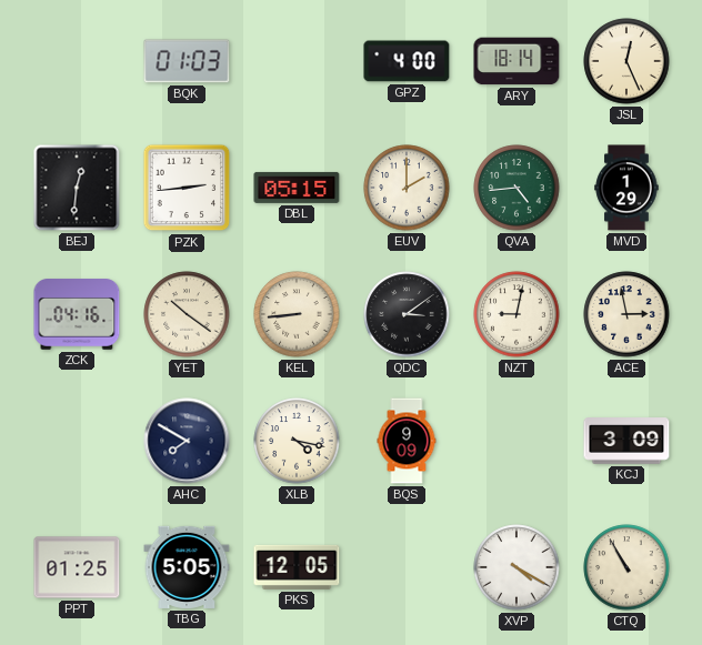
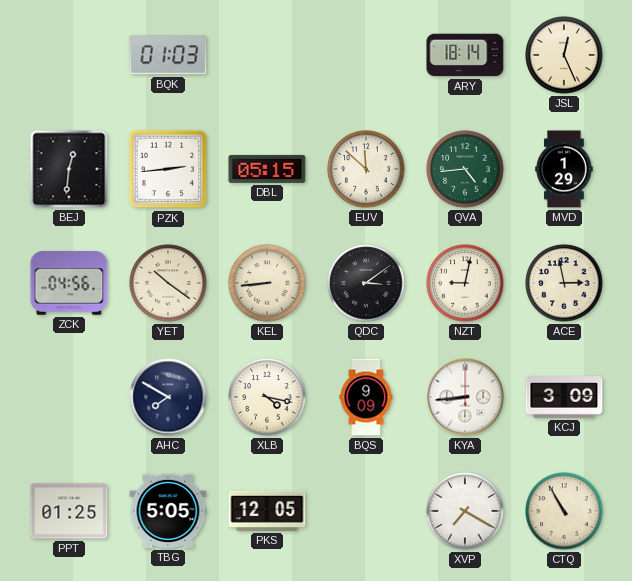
GPZ: 4:00 -> none (407, 61)
EUV: 2:00 -> 11:52 (366, 169)
ZCK: 04:16 -> 04:56 (69, 283)
KYA: none -> 8:44 (465, 397)
XVP: 4:20 -> 7:20 (465, 511)
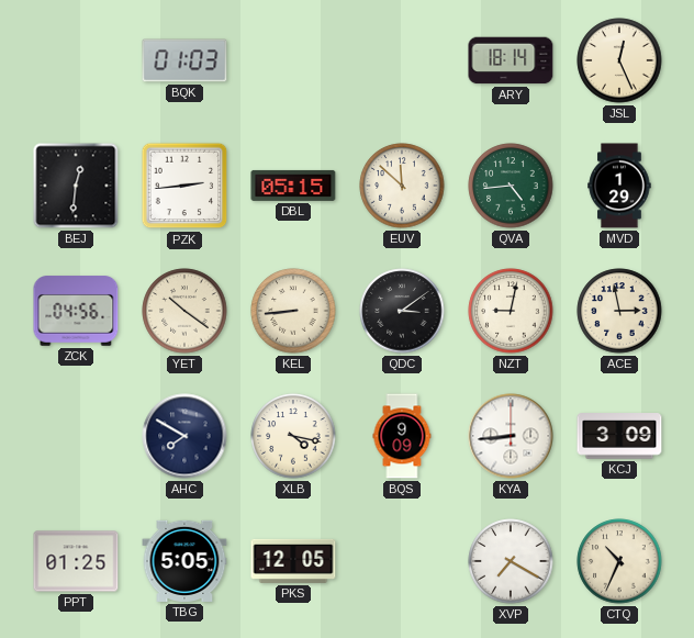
CTQ: 10:55 -> 10:34 (619, 561)
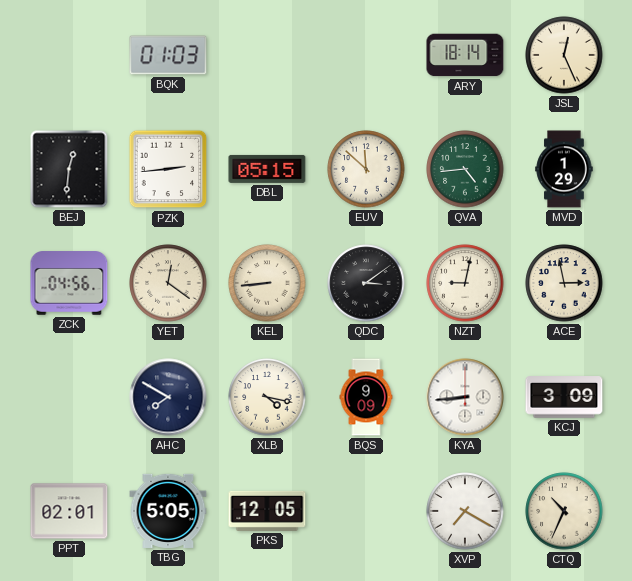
YET: 10:21 -> 12:21 (168, 283)
PPT: 01:25 -> 02:01 (69, 511)
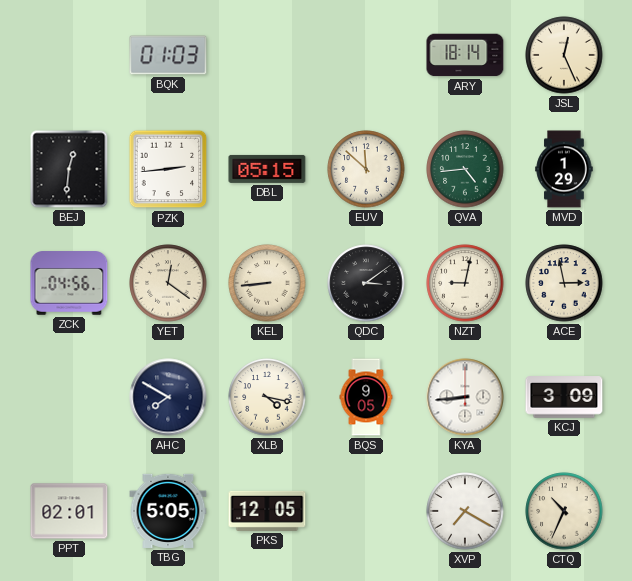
BQS: 9:09 -> 9:05 (366, 397)
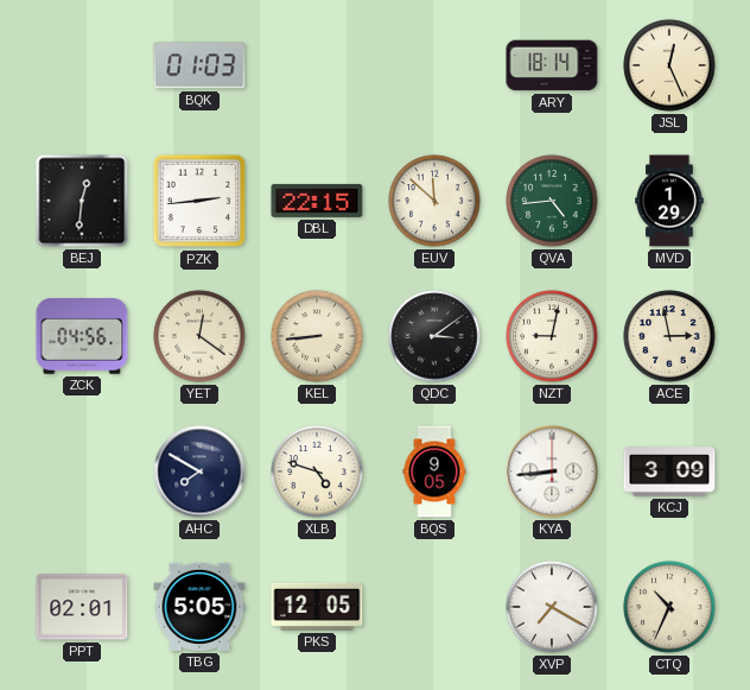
DBL: 05:15 -> 22:15 (317, 201)
XLB: 4:17 -> 4:48 (317, 471)
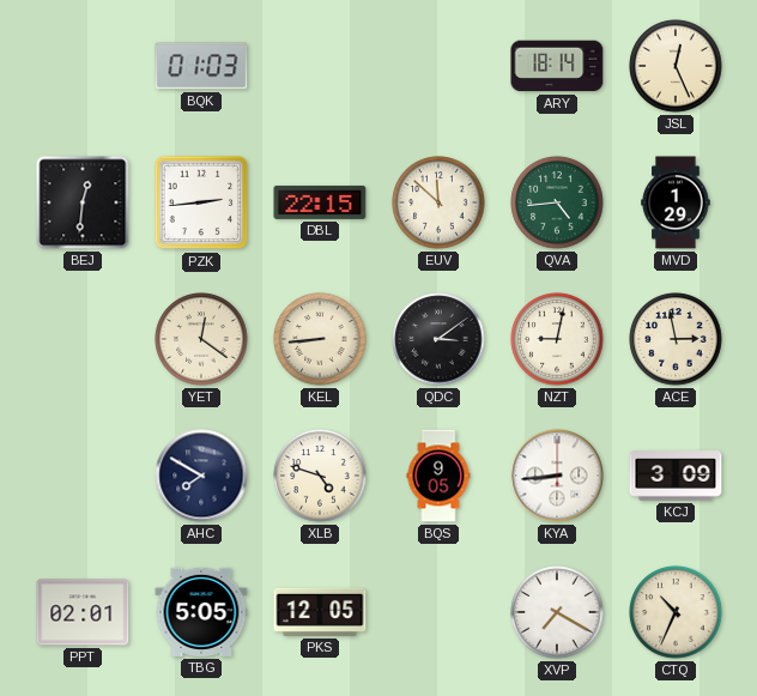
ZCK: 04:56 -> none (82, 336)
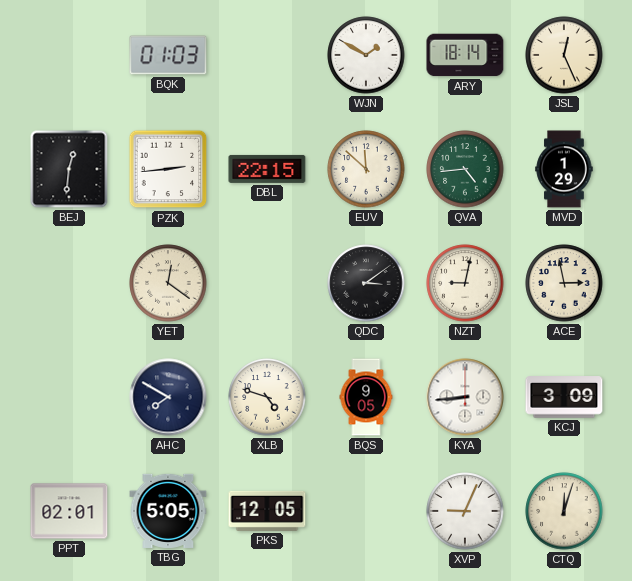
WJN: none -> 1:50 (366, 55)
KEL: 8:44 -> none (320, 339)
XVP: 7:20 -> 9:04 (465, 511)
CTQ: 10:34 -> 12:03 (564, 511)
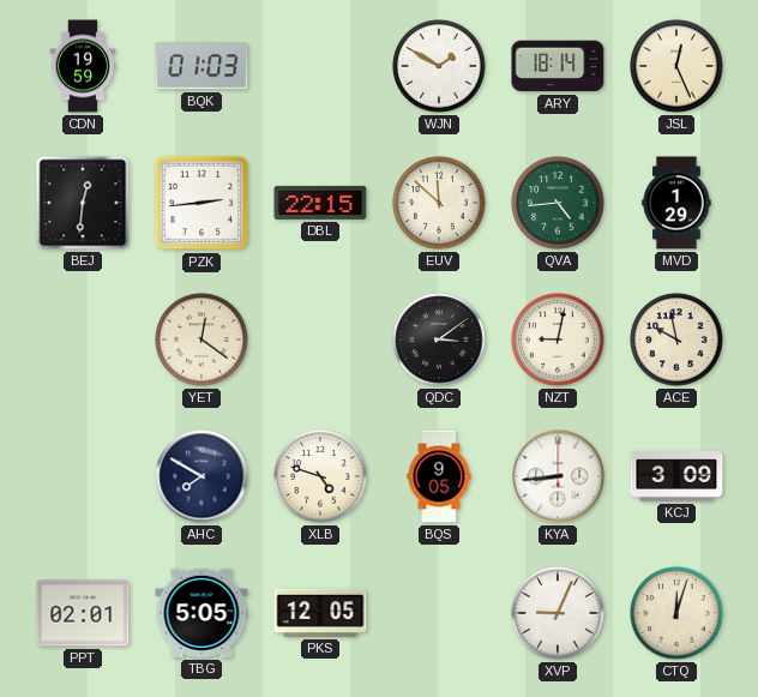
CDN: none -> 19:59 (83, 66)
ACE: 2:58 -> 9:58 (676, 340)
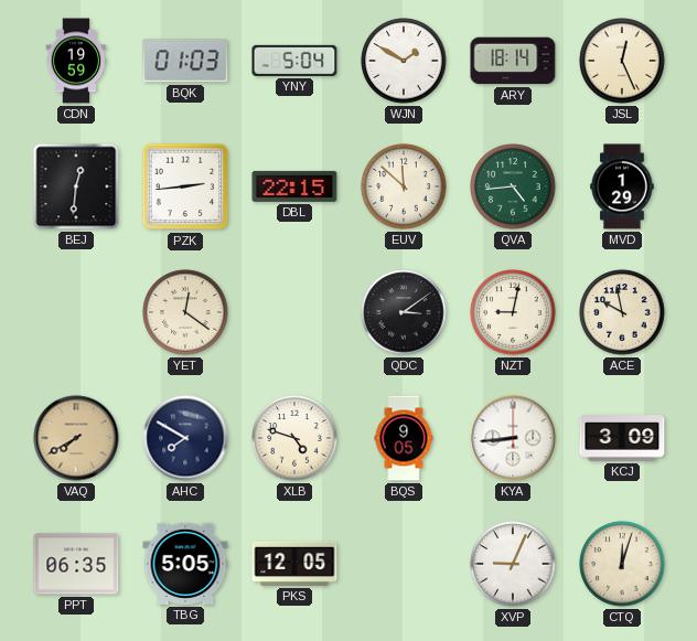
YNY: none -> 5:04 (294, 61)
VAQ: none -> 7:40 (76, 438)
PPT: 02:01 -> 06:35 (76, 564)
